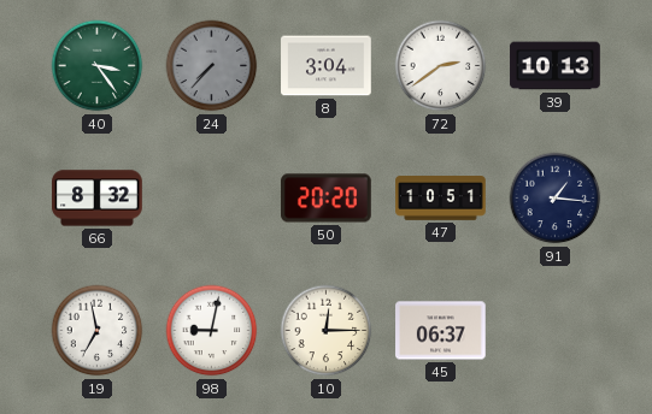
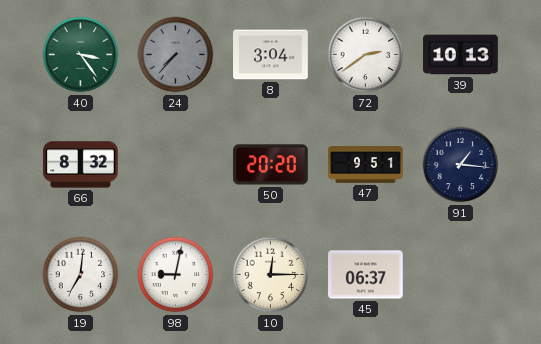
47: 10:51 -> 9:51 (366, 165)
19: 6:58 -> 7:01 (81, 275)
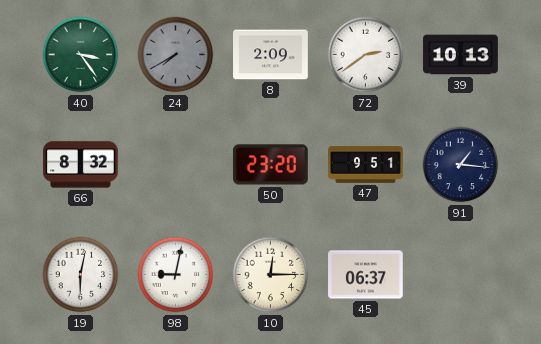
24: 7:37 -> 7:40 (176, 55)
8: 3:04 -> 2:09 (271, 55)
50: 20:20 -> 23:20 (271, 165)
19: 7:01 -> 6:02 (81, 275)
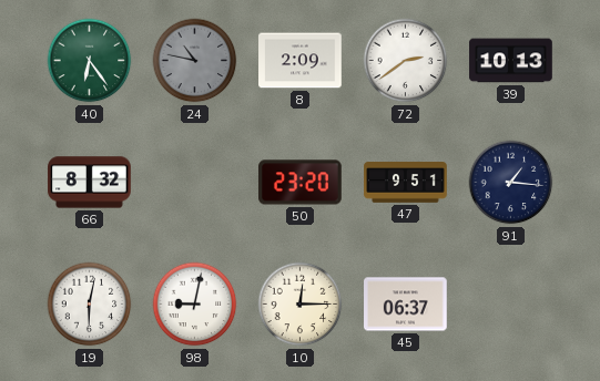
40: 3:24 -> 6:24 (90, 61)
24: 7:40 -> 10:47 (195, 61)
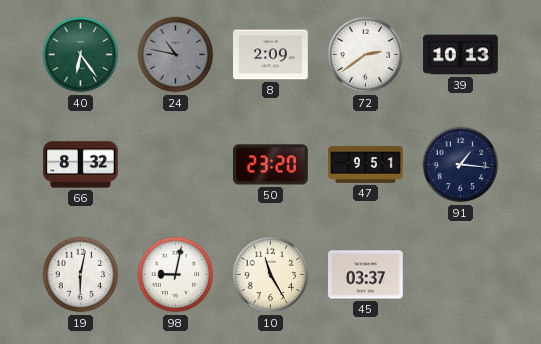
10: 12:15 -> 11:25 (271, 275)
45: 06:37 -> 03:37 (366, 275)
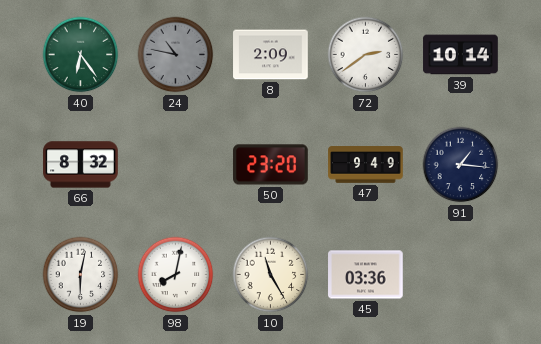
39: 10:13 -> 10:14 (461, 55)
47: 9:51 -> 9:49 (366, 165)
98: 9:02 -> 8:02 (176, 275)
45: 03:37 -> 03:36 (366, 275)
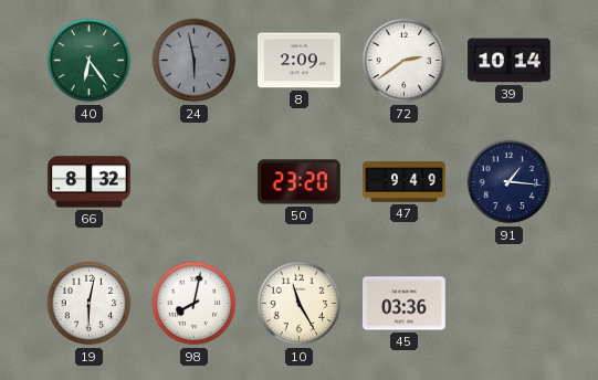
24: 10:47 -> 5:58 (195, 61)
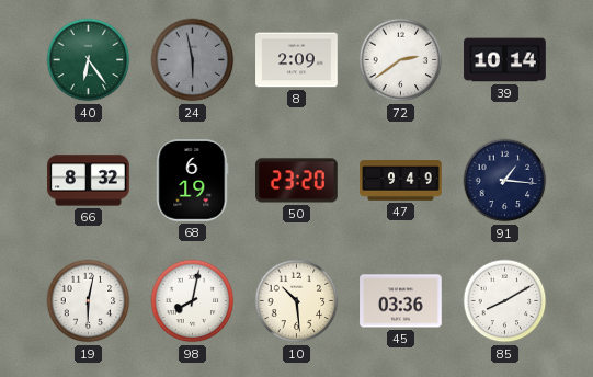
68: none -> 6:19 (193, 181)
10: 11:25 -> 10:29 (297, 301)
85: none -> 8:10 (505, 301)
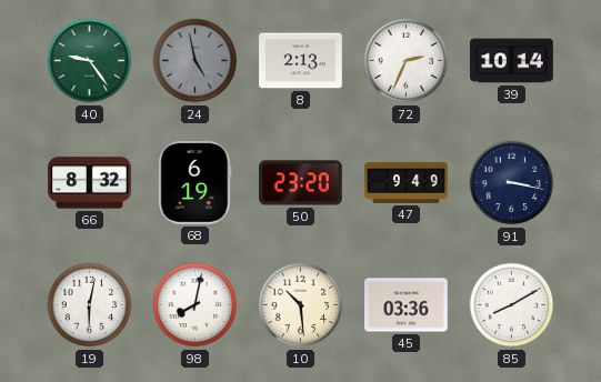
40: 6:24 -> 9:24 (90, 61)
24: 5:58 -> 4:58 (196, 61)
8: 2:09 -> 2:13 (301, 61)
72: 2:39 -> 2:34 (407, 61)
91: 1:16 -> 3:17 (512, 183)
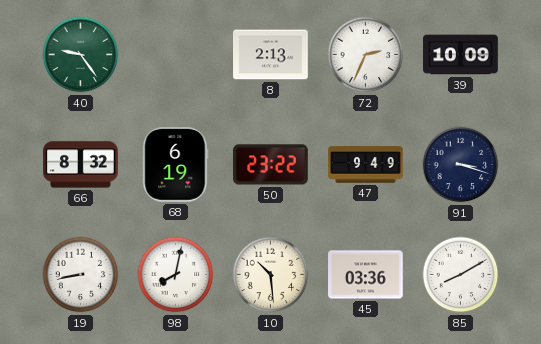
24: 4:58 -> none (196, 61)
39: 10:14 -> 10:09 (461, 55)
50: 23:20 -> 23:22 (271, 165)
91: 3:17 -> 3:18 (461, 165)
19: 6:02 -> 8:43 (81, 275)
